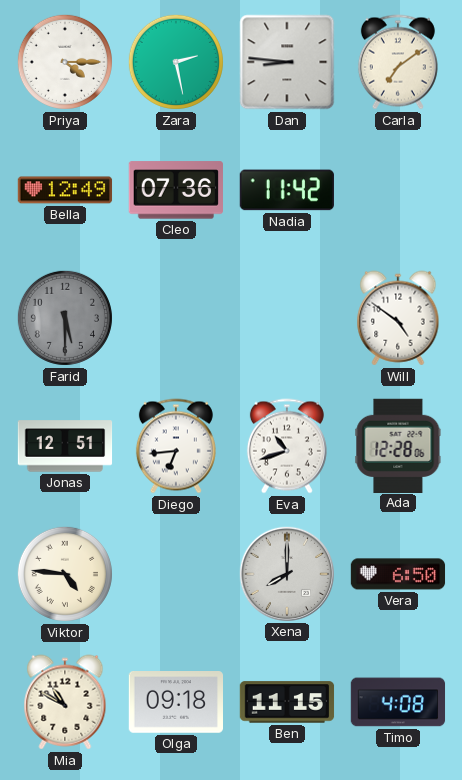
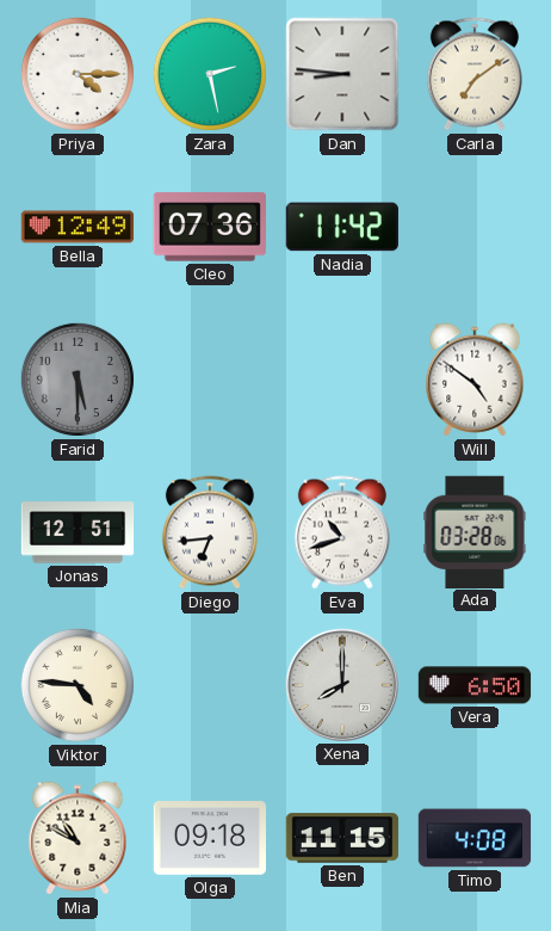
Ada: 12:28 -> 03:28 (475, 531)
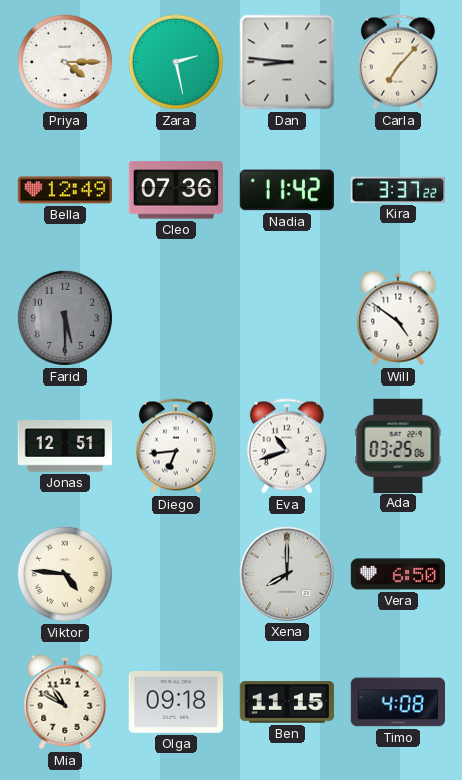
Carla: 7:09 -> 7:07 (398, 62)
Kira: none -> 3:37 (397, 190)
Ada: 03:28 -> 03:25 (398, 445)
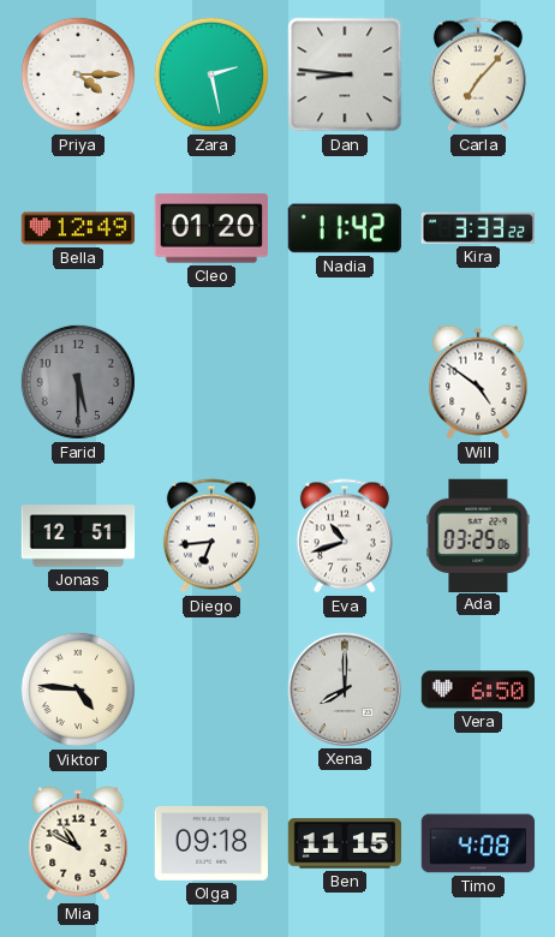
Cleo: 07:36 -> 01:20 (210, 228)
Kira: 3:37 -> 3:33 (477, 228)
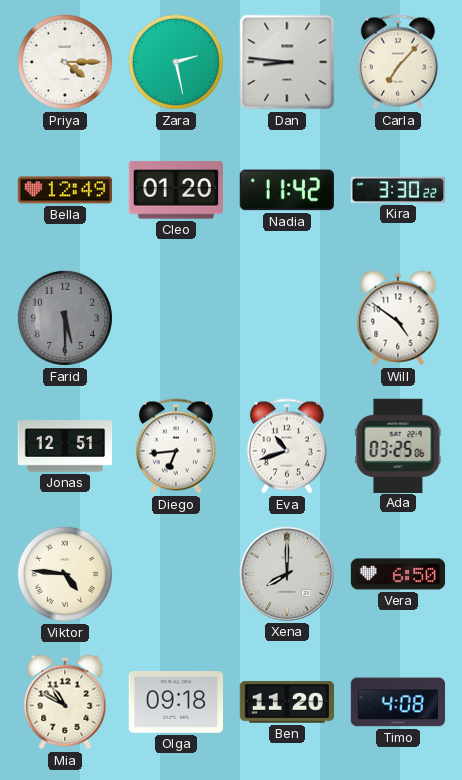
Kira: 3:33 -> 3:30 (397, 190)
Ben: 11:15 -> 11:20 (287, 702)
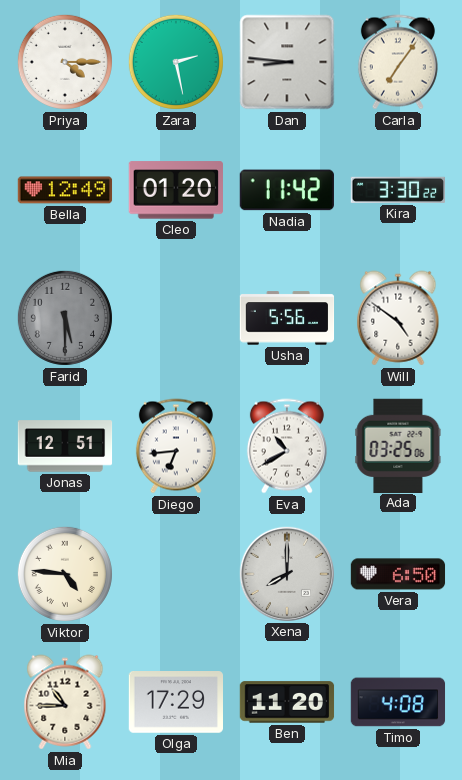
Carla: 7:07 -> 7:06 (398, 62)
Usha: none -> 5:56 (287, 318)
Eva: 10:42 -> 10:40 (287, 446)
Mia: 10:50 -> 10:45 (65, 702)
Olga: 09:18 -> 17:29 (175, 702)
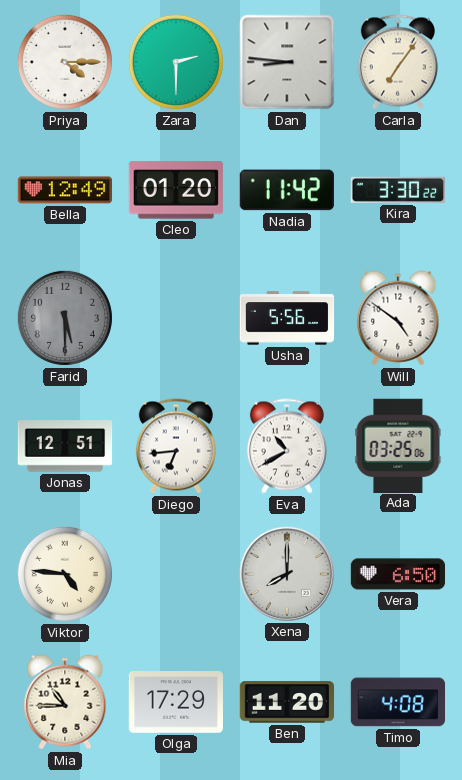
Zara: 2:28 -> 2:30 (176, 62)
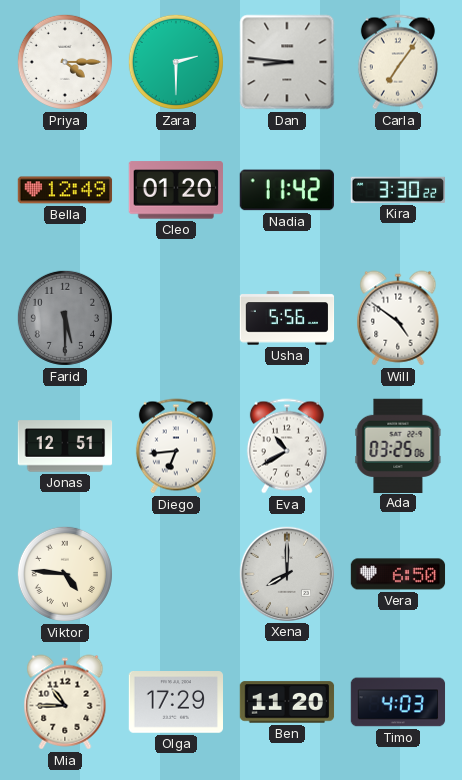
Timo: 4:08 -> 4:03 (398, 702)
